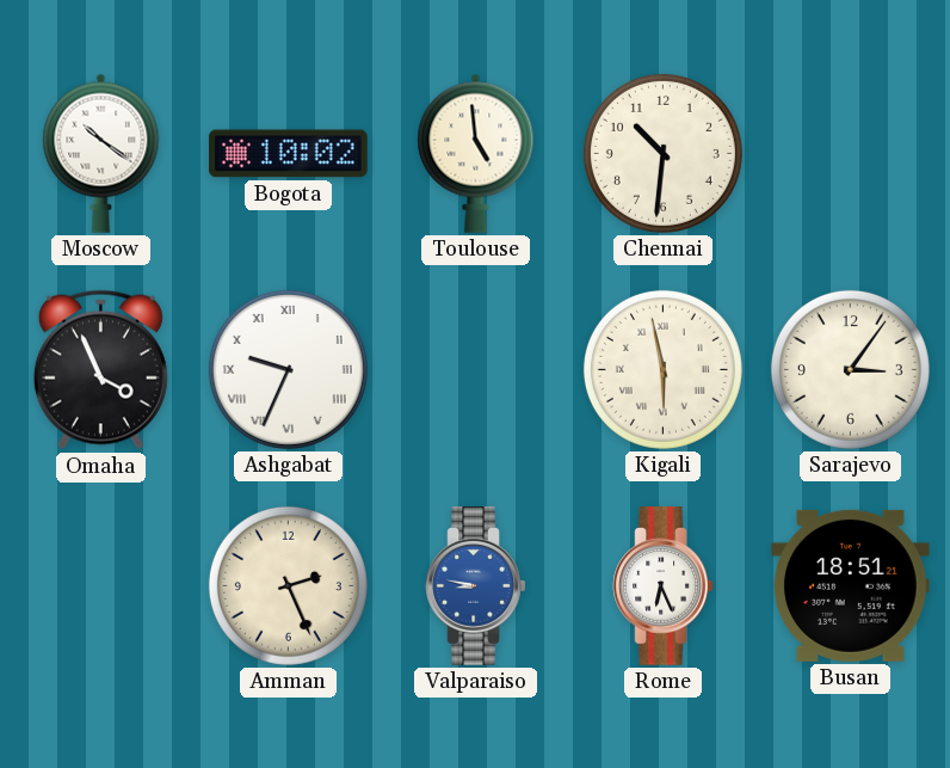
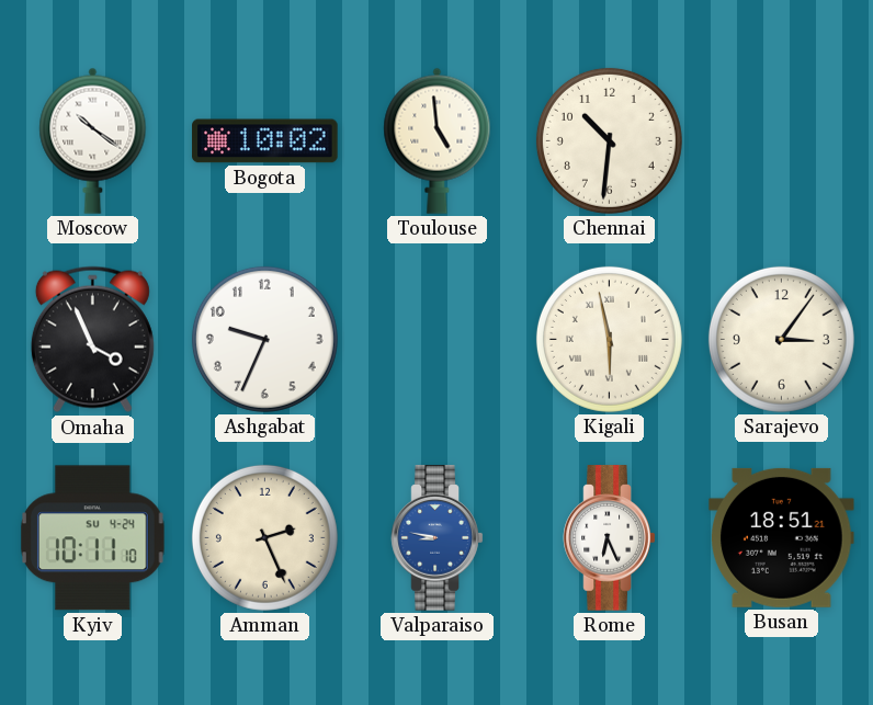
Ashgabat numerals: Roman -> Arabic (264, 339)
Kyiv: none -> 10:11 (92, 538)
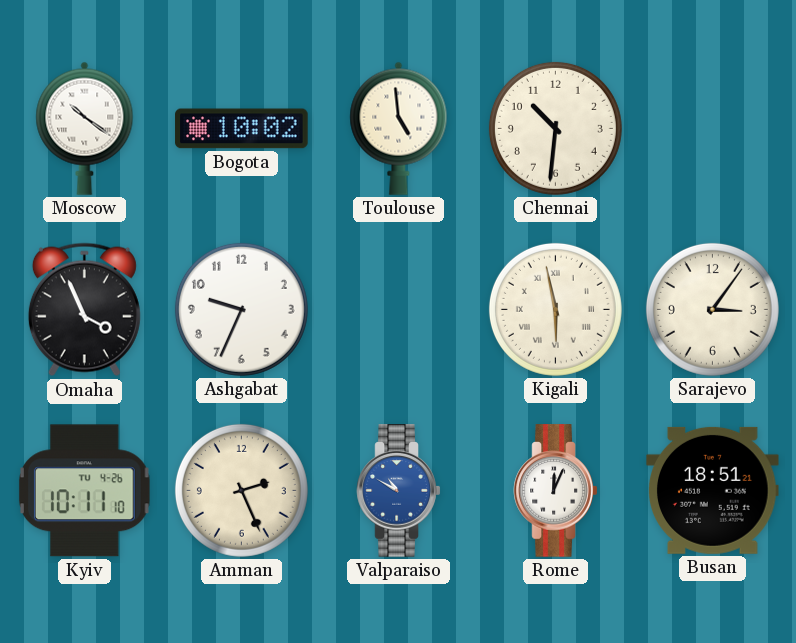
Kyiv date: SU 4-24 -> TU 4-26 (84, 491)
Valparaiso: 8:47 -> 10:50 (399, 491)
Rome: 6:26 -> 12:04 (556, 491)
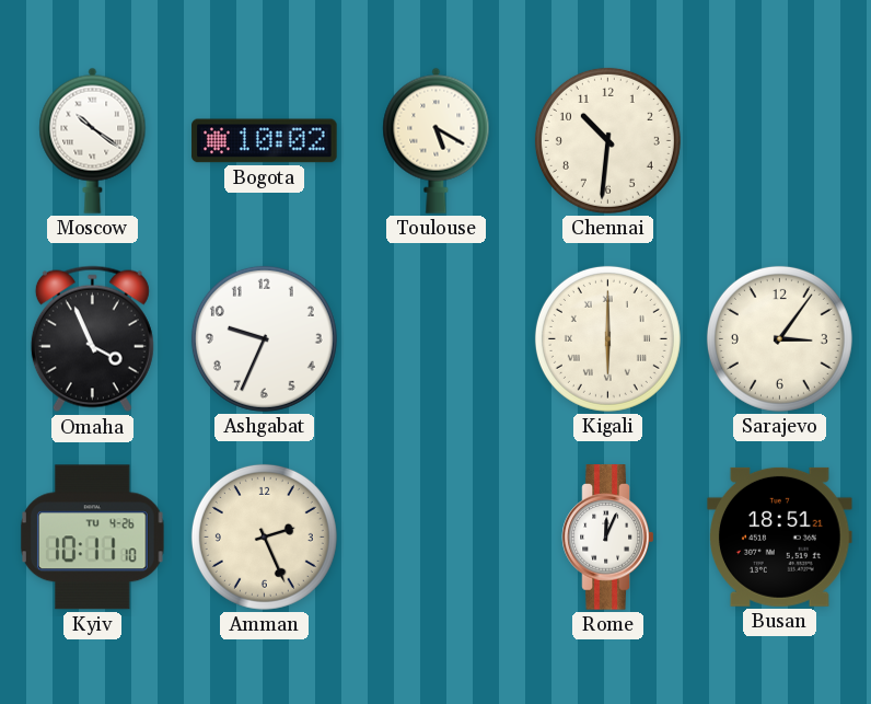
Toulouse: 4:59 -> 5:20 (437, 140)
Kigali: 5:58 -> 6:00 (607, 338)
Valparaiso: 10:50 -> none (399, 491)
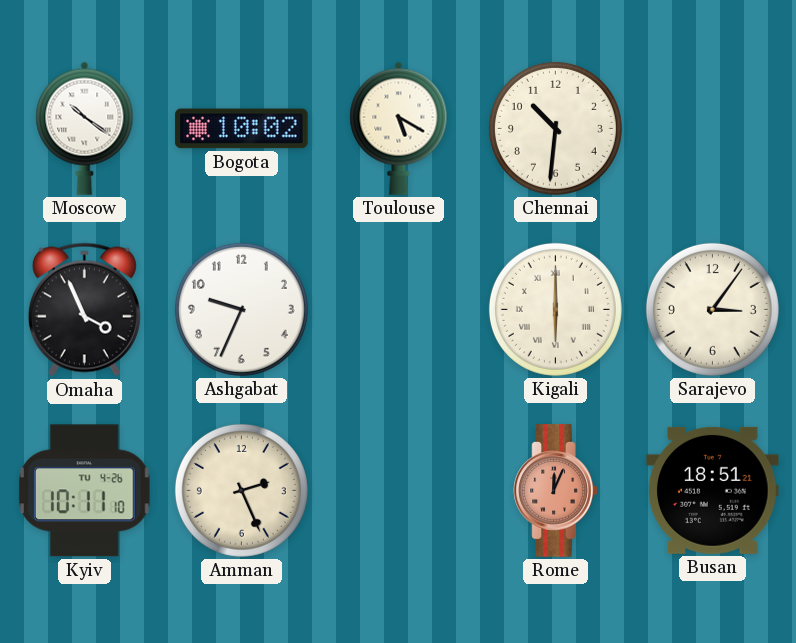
Rome dial: white -> salmon (556, 491)
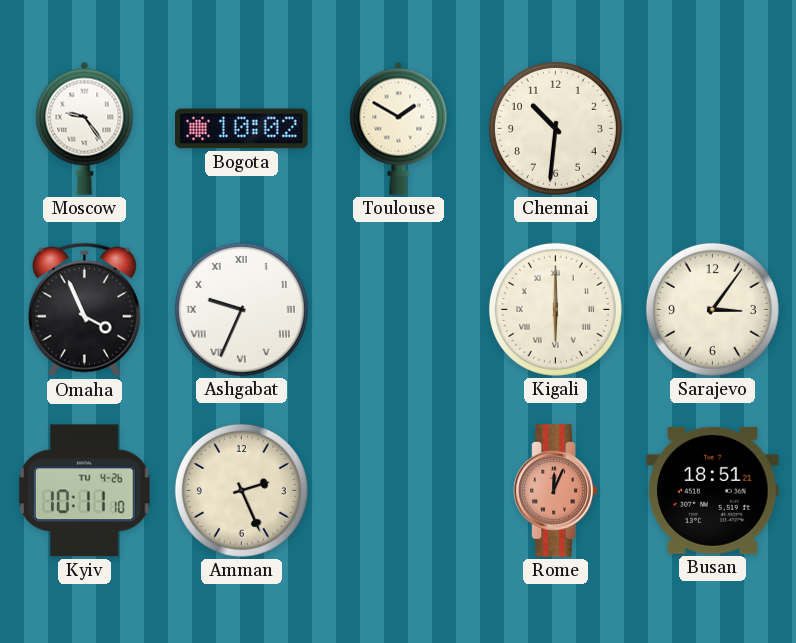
Moscow: 10:21 -> 9:24 (85, 128)
Toulouse: 5:20 -> 1:50 (399, 128)
Ashgabat numerals: Arabic -> Roman (241, 309)
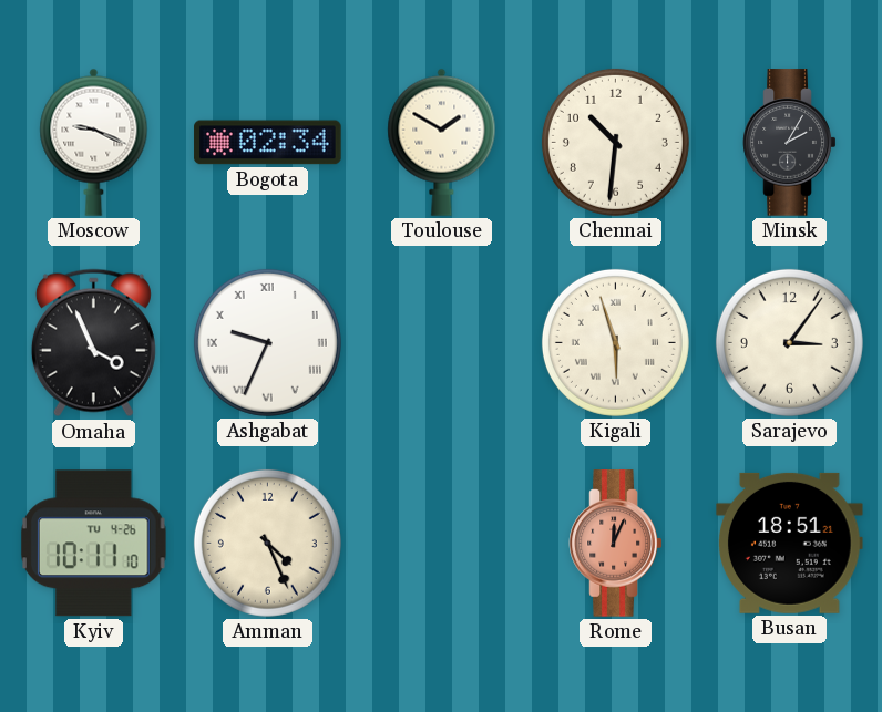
Moscow: 9:24 -> 9:19 (94, 142)
Bogota: 10:02 -> 02:34 (268, 143)
Minsk: none -> 2:05 (790, 143)
Kigali: 6:00 -> 5:57 (615, 342)
Amman: 2:26 -> 4:26 (267, 543)
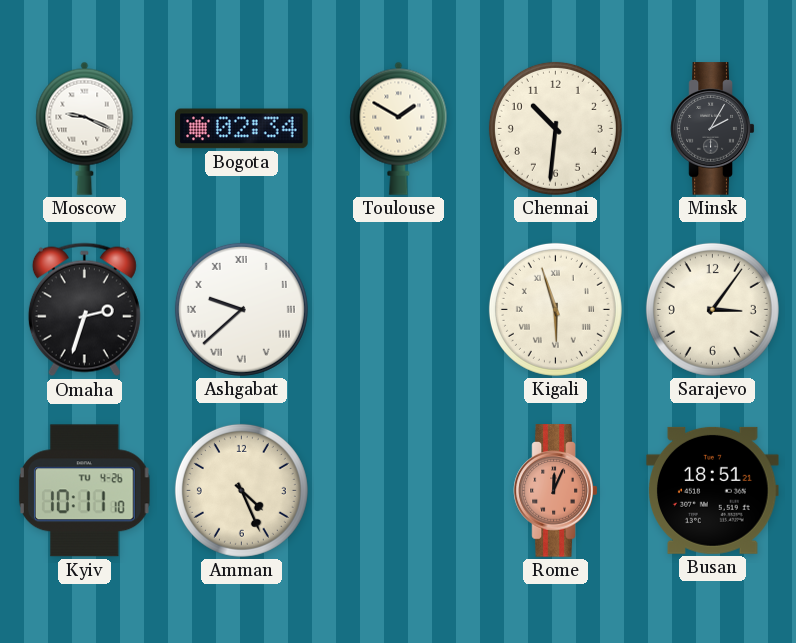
Omaha: 3:56 -> 2:33 (84, 310)
Ashgabat: 9:34 -> 9:38 (241, 309)
